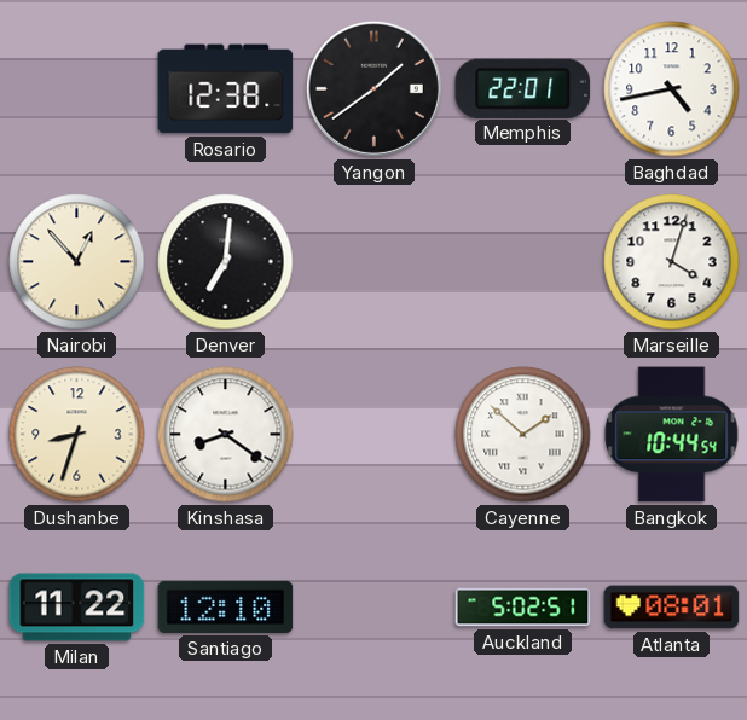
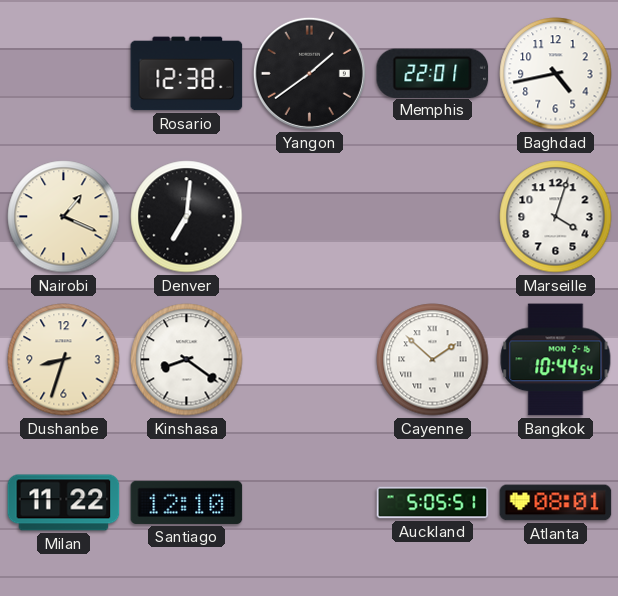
Nairobi: 12:53 -> 1:19 (64, 217)
Auckland: 5:02 -> 5:05 (433, 503)
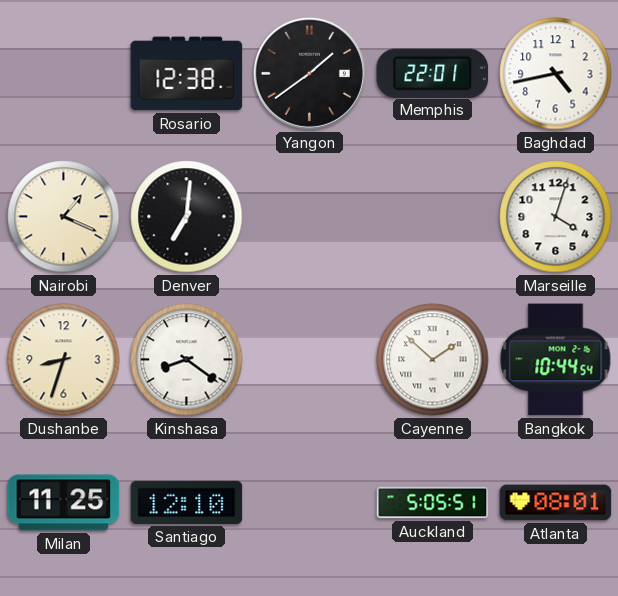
Milan: 11:22 -> 11:25 (64, 503)
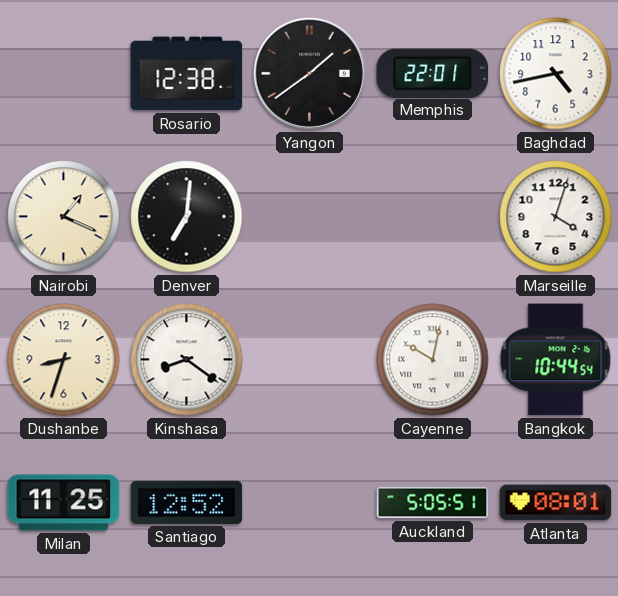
Cayenne: 1:52 -> 10:02 (433, 360)
Santiago: 12:10 -> 12:52 (187, 502)
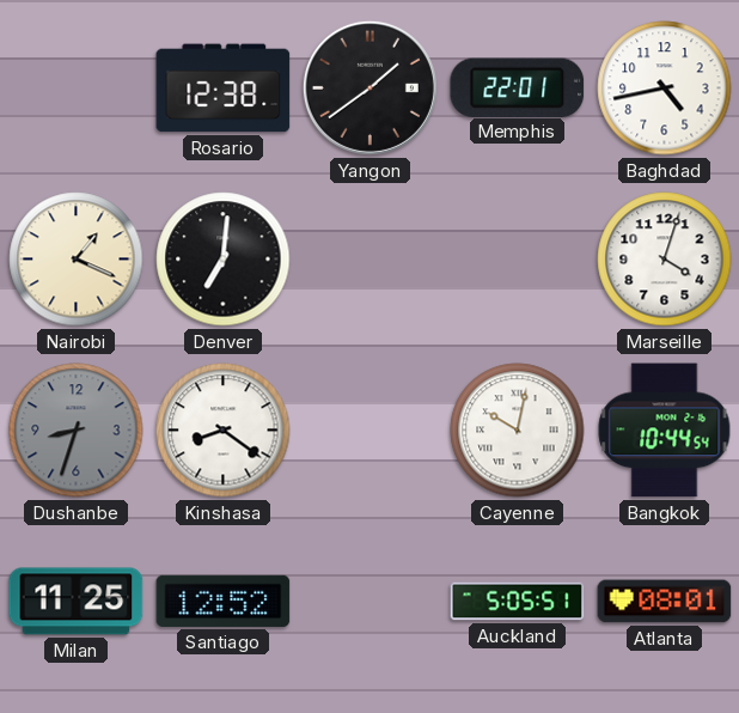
Dushanbe dial: cream -> grey (77, 431)
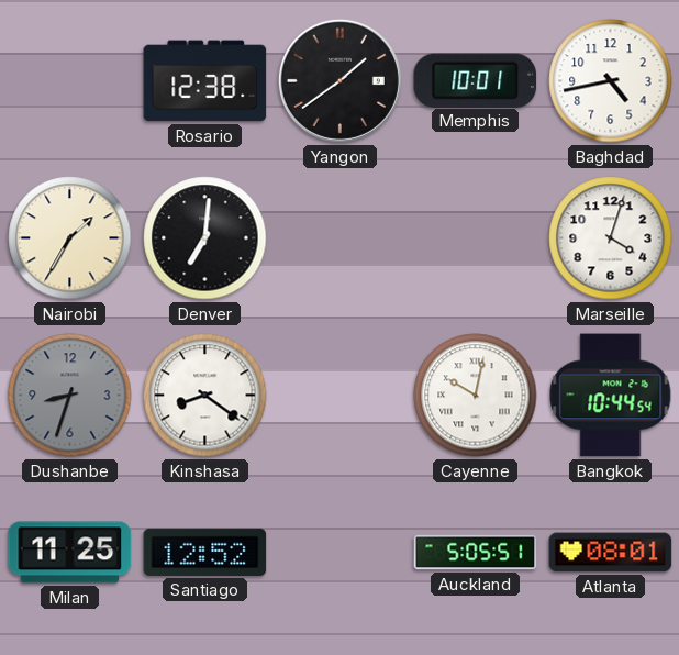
Memphis: 22:01 -> 10:01 (476, 80)
Nairobi: 1:19 -> 1:35 (70, 238)
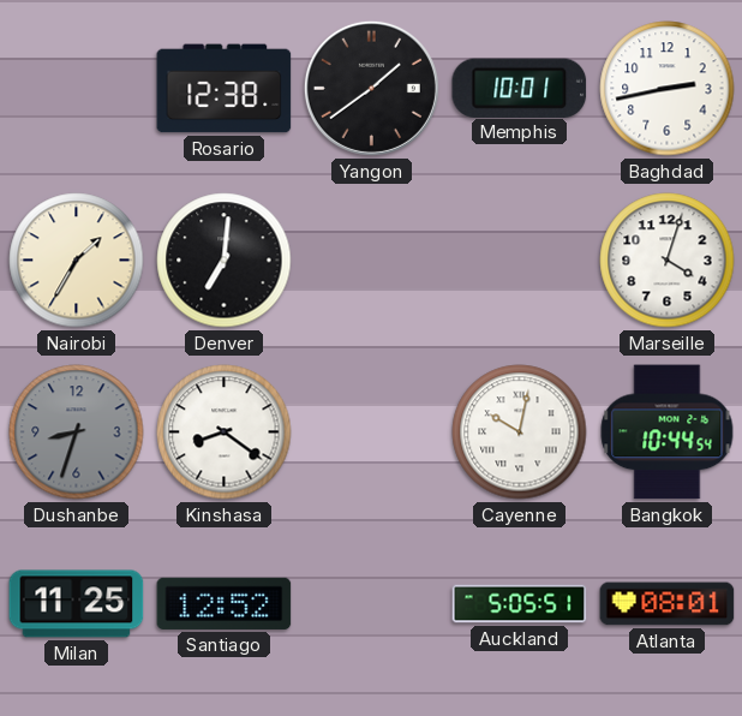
Baghdad: 4:43 -> 2:43 (668, 89)
